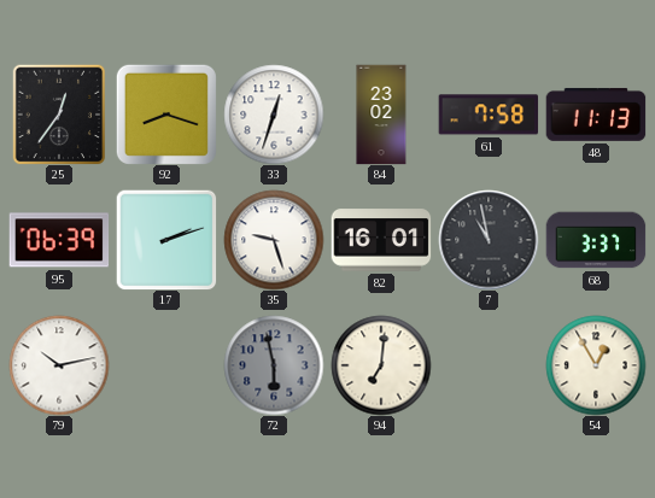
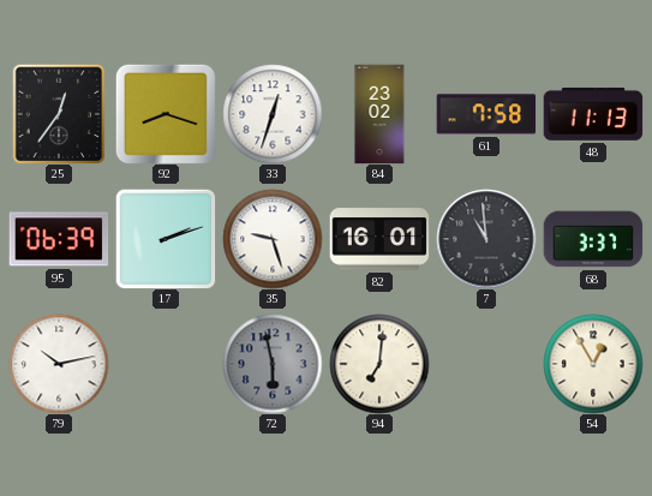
7: 10:58 -> 10:59 (486, 239)
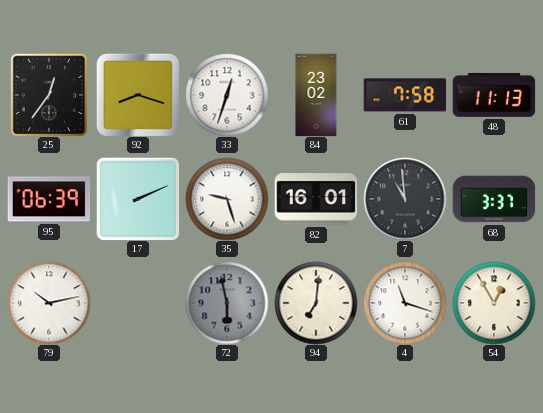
17: 2:12 -> 2:11 (138, 199)
4: none -> 11:18 (405, 303)
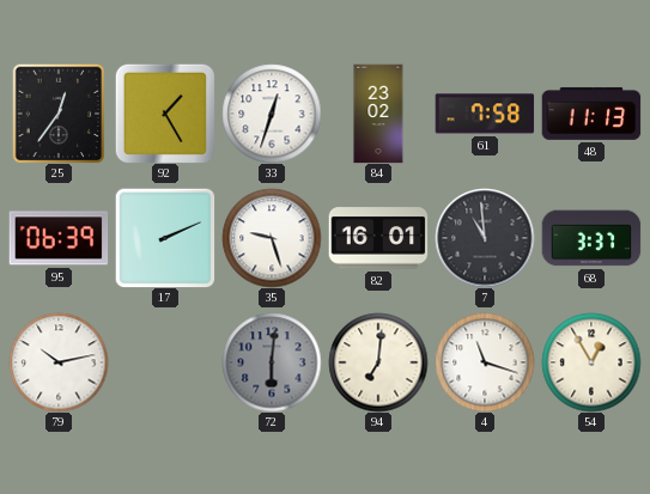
92: 8:18 -> 1:25 (165, 114)
72: 5:58 -> 6:01 (272, 362)
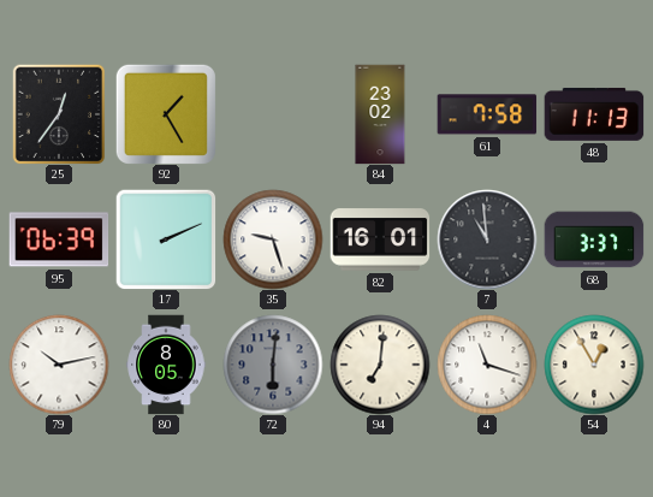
33: 12:33 -> none (272, 114)
80: none -> 8:05 (166, 365)
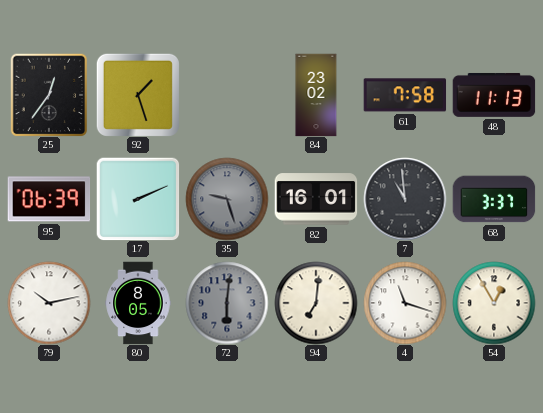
92: 1:25 -> 1:27 (138, 95)
35 dial: white -> grey (227, 199)
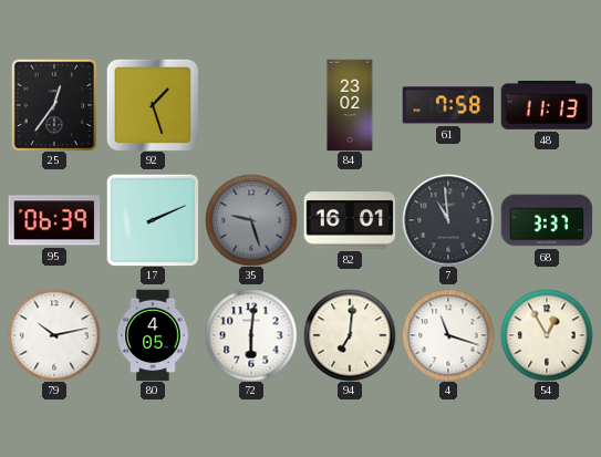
80: 8:05 -> 4:05 (153, 335)
72 dial: grey -> white (251, 335)
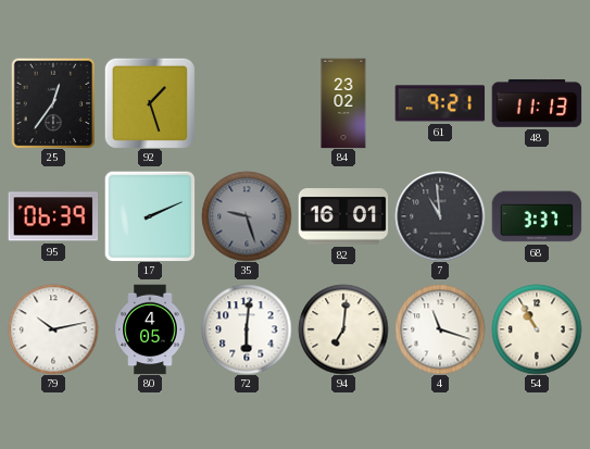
61: 7:58 -> 9:21 (440, 103)
54: 12:55 -> 10:55 (537, 329)
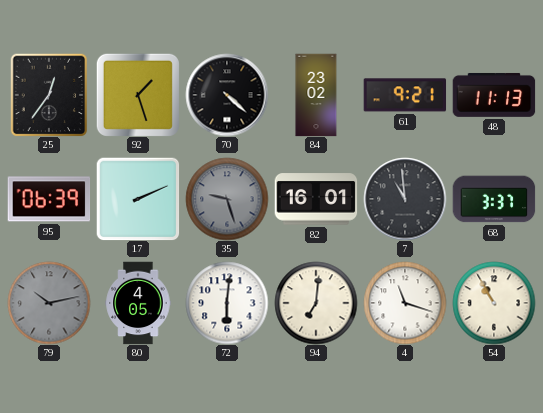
70: none -> 4:22 (227, 95)
79 dial: white -> grey (49, 303)
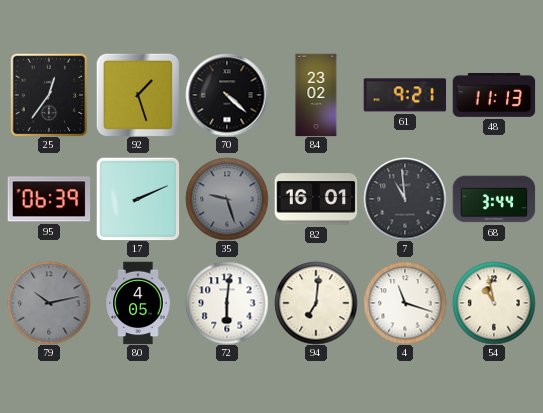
68: 3:37 -> 3:44 (494, 199)
54: 10:55 -> 10:58 (494, 303)
